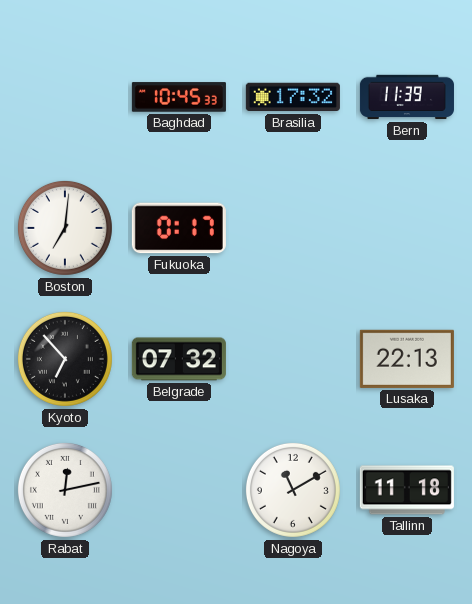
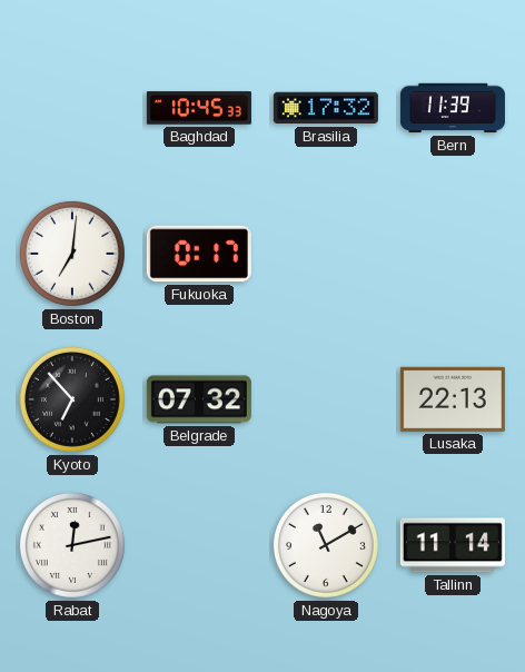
Tallinn: 11:18 -> 11:14 (453, 545)
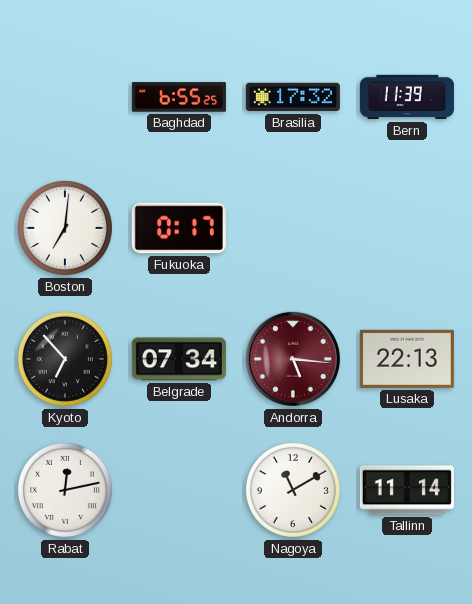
Baghdad: 10:45 -> 6:55 (179, 97)
Belgrade: 07:32 -> 07:34 (179, 359)
Andorra: none -> 5:16 (293, 359)
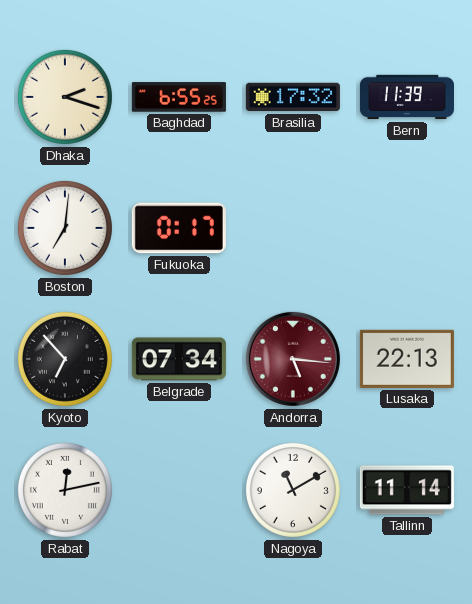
Dhaka: none -> 2:18 (65, 97)
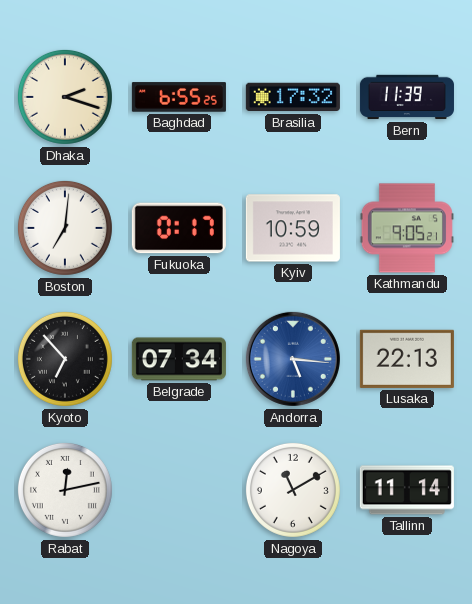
Kyiv: none -> 10:59 (293, 228)
Kathmandu: none -> 9:05 (407, 228)
Andorra dial: burgundy -> blue (293, 359)
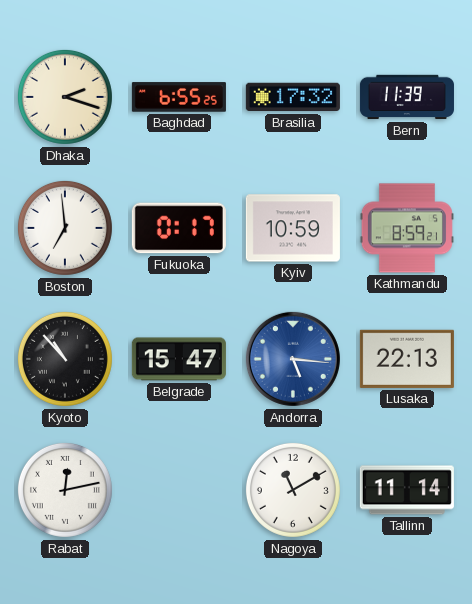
Boston: 7:01 -> 6:59 (65, 228)
Kathmandu: 9:05 -> 8:59 (407, 228)
Kyoto: 6:53 -> 10:53 (65, 359)
Belgrade: 07:34 -> 15:47 (179, 359)
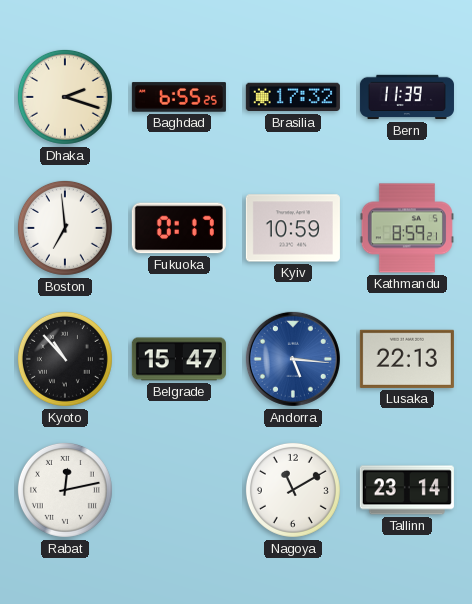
Tallinn: 11:14 -> 23:14 (407, 490)
